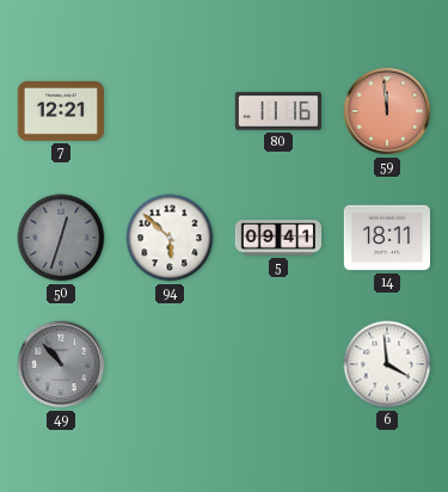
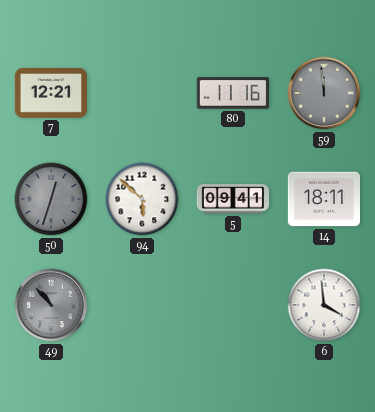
59 dial: salmon -> grey (324, 93)
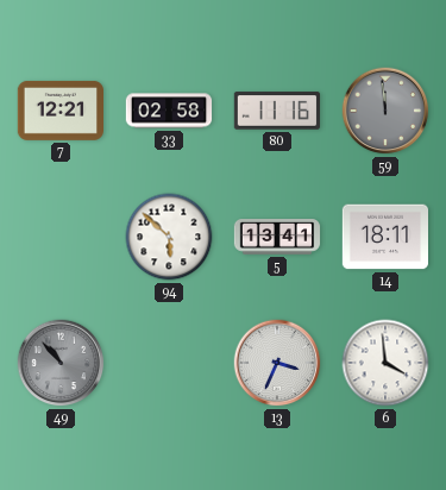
33: none -> 02:58 (169, 111)
50: 12:33 -> none (51, 199)
5: 09:41 -> 13:41 (277, 237)
13: none -> 3:34 (277, 363)
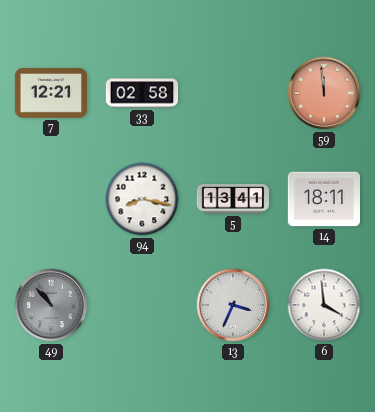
80: 11:16 -> none (276, 111)
59 dial: grey -> salmon (324, 93)
94: 5:52 -> 8:17 (142, 199)
